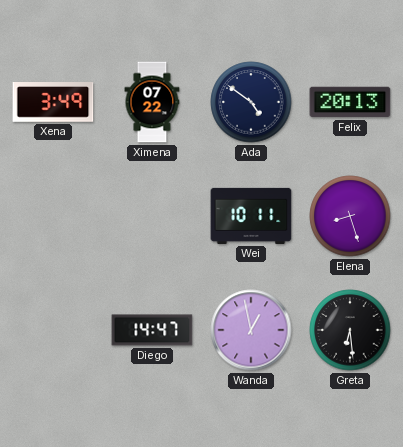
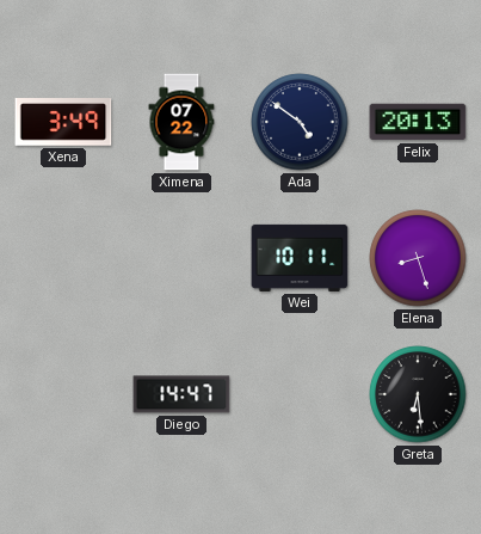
Wanda: 12:58 -> none (251, 330)
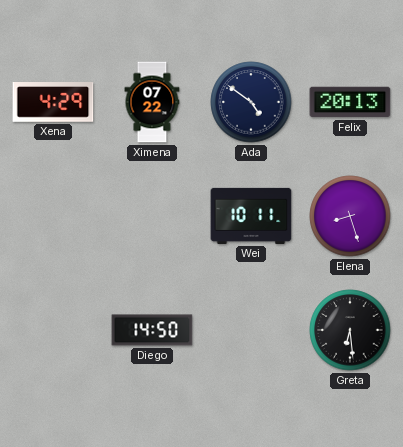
Xena: 3:49 -> 4:29 (53, 103)
Diego: 14:47 -> 14:50 (152, 330)
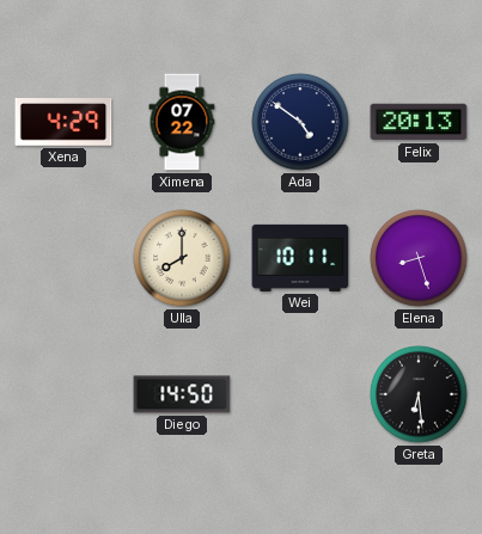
Ulla: none -> 8:00 (182, 258)
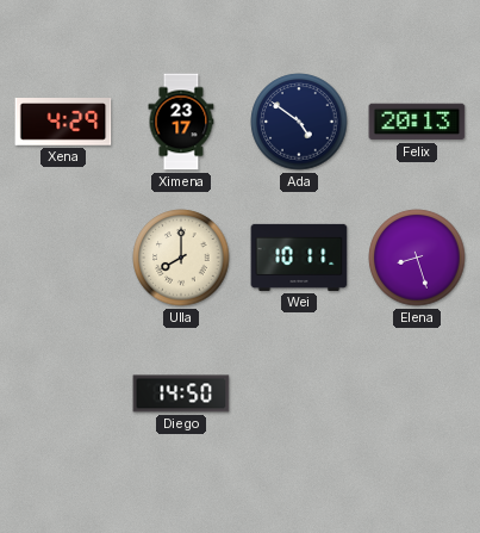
Ximena: 07:22 -> 23:17 (181, 122)
Greta: 6:29 -> none (419, 394)
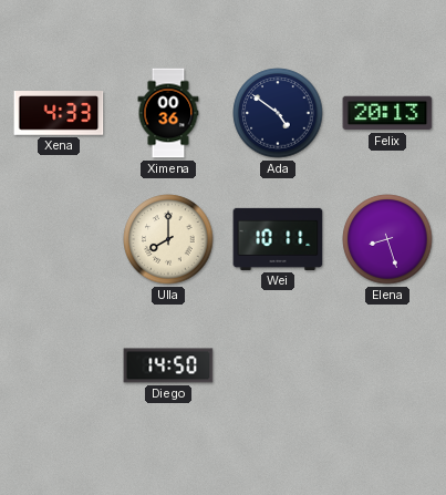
Xena: 4:29 -> 4:33 (59, 114)
Ximena: 23:17 -> 00:36 (168, 113)
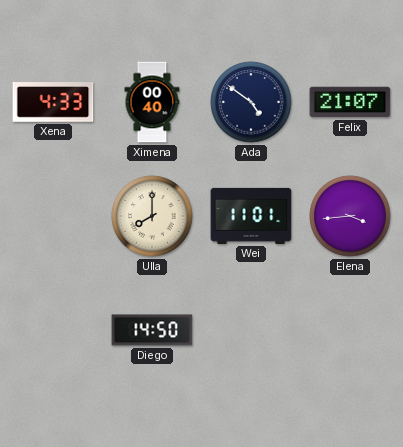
Ximena: 00:36 -> 00:40 (152, 102)
Felix: 20:13 -> 21:07 (350, 102)
Wei: 10:11 -> 11:01 (251, 216)
Elena: 8:27 -> 3:44 (350, 216)
